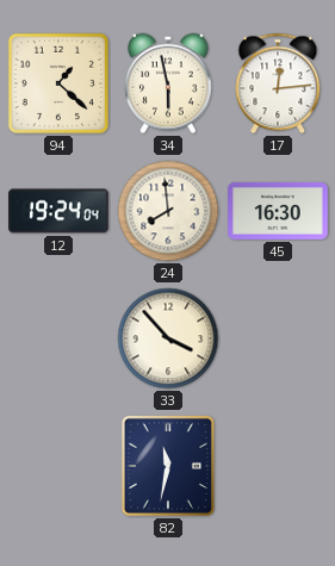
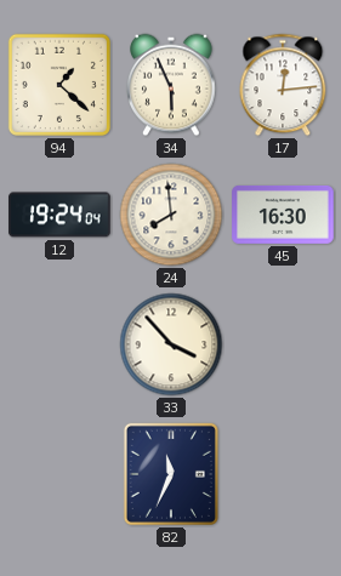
34: 5:58 -> 5:56 (171, 85)
82: 11:32 -> 11:34 (171, 474)
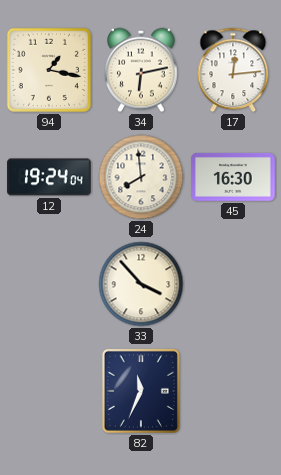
94: 1:22 -> 1:17 (49, 70)
34: 5:56 -> 6:13 (141, 70)
